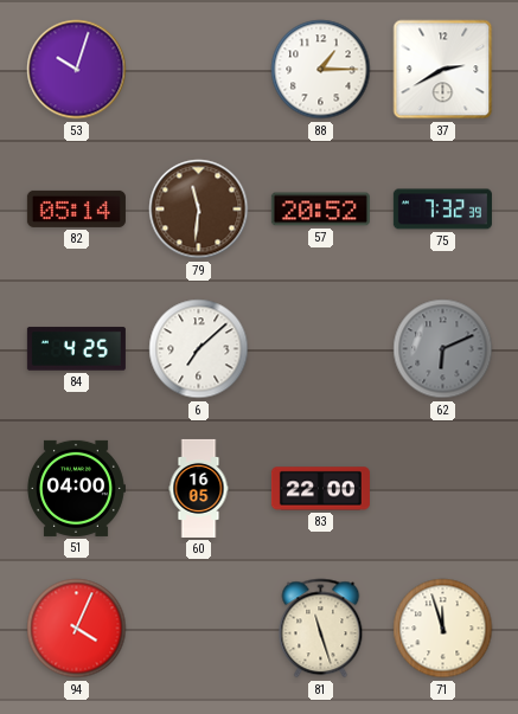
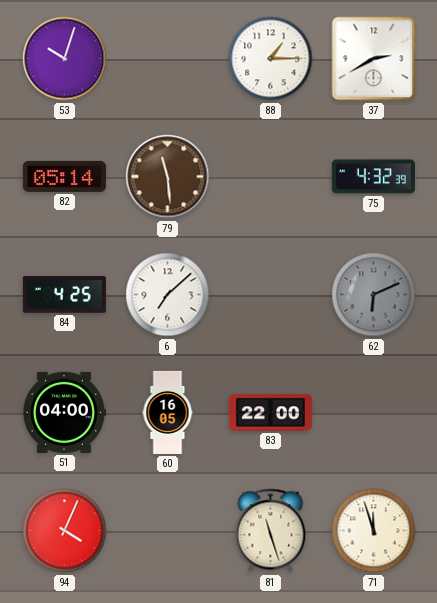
79: 11:31 -> 11:29 (168, 177)
57: 20:52 -> none (320, 210)
75: 7:32 -> 4:32 (373, 177)
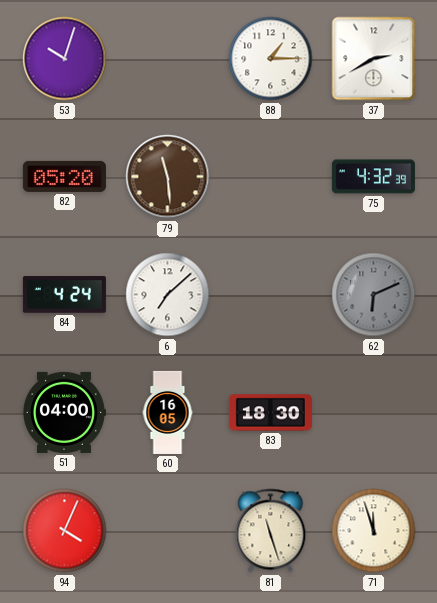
82: 05:14 -> 05:20 (64, 176)
84: 4:25 -> 4:24 (64, 295)
83: 22:00 -> 18:30 (270, 413)
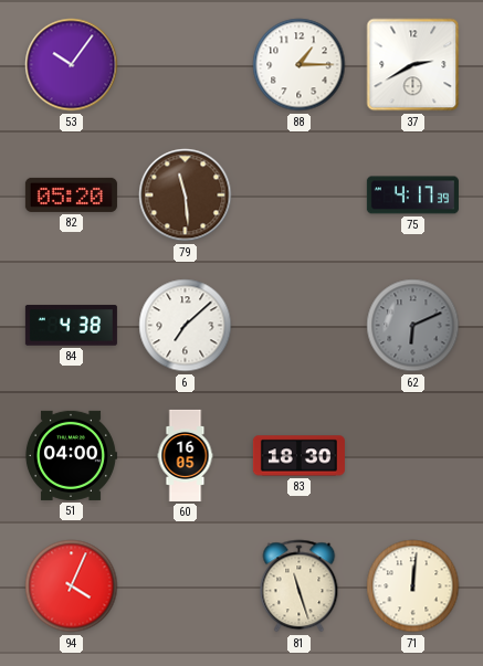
53: 10:03 -> 10:06 (72, 65)
75: 4:32 -> 4:17 (412, 195)
84: 4:24 -> 4:38 (71, 326)
71: 11:57 -> 12:01 (413, 586)
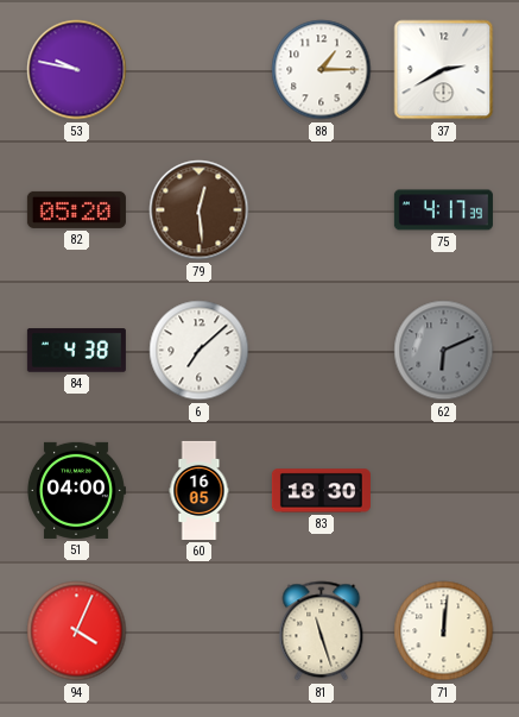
53: 10:06 -> 9:47 (77, 70)
79: 11:29 -> 12:29 (200, 210)
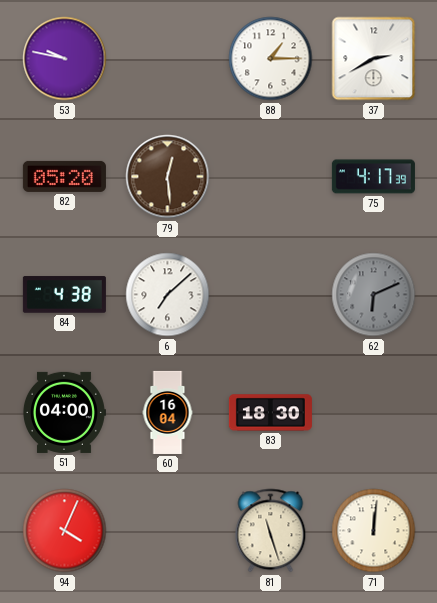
60: 16:05 -> 16:04 (168, 412)
